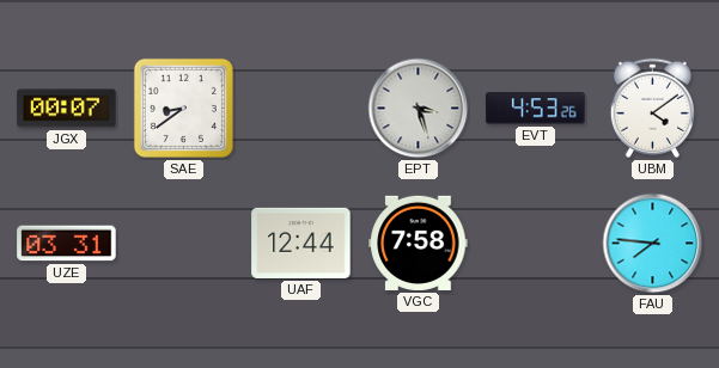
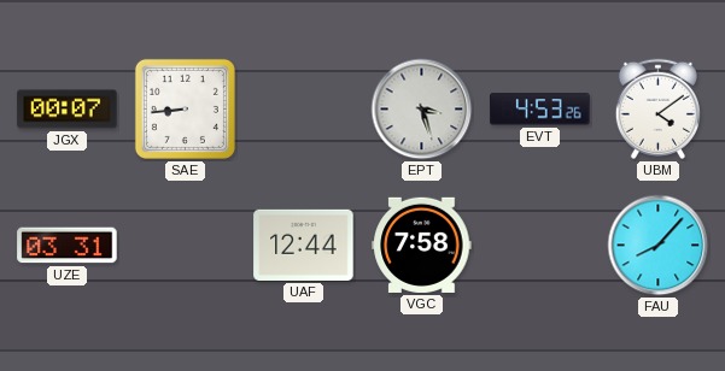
SAE: 8:39 -> 8:44 (185, 108)
FAU: 7:46 -> 8:07 (659, 246)
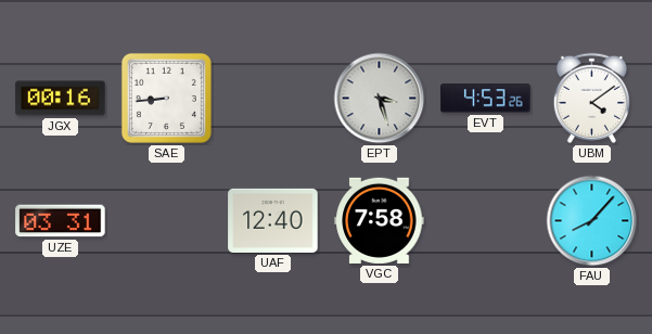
JGX: 00:07 -> 00:16 (61, 99)
UAF: 12:44 -> 12:40 (273, 220)
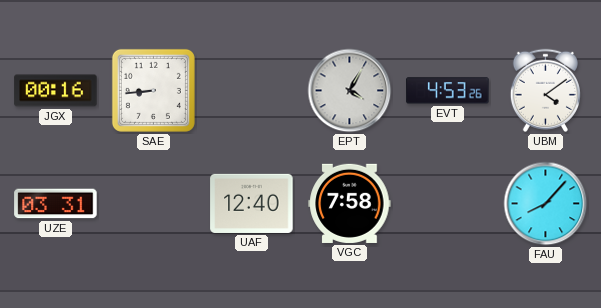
EPT: 3:27 -> 4:05 (350, 91)
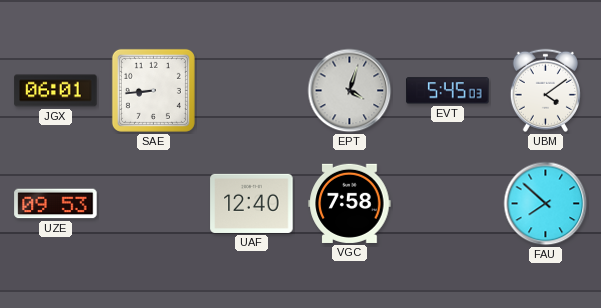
JGX: 00:16 -> 06:01 (56, 91)
EPT: 4:05 -> 4:03 (350, 91)
EVT: 4:53 -> 5:45 (448, 91)
UZE: 03:31 -> 09:53 (56, 204)
FAU: 8:07 -> 7:52 (546, 204)
